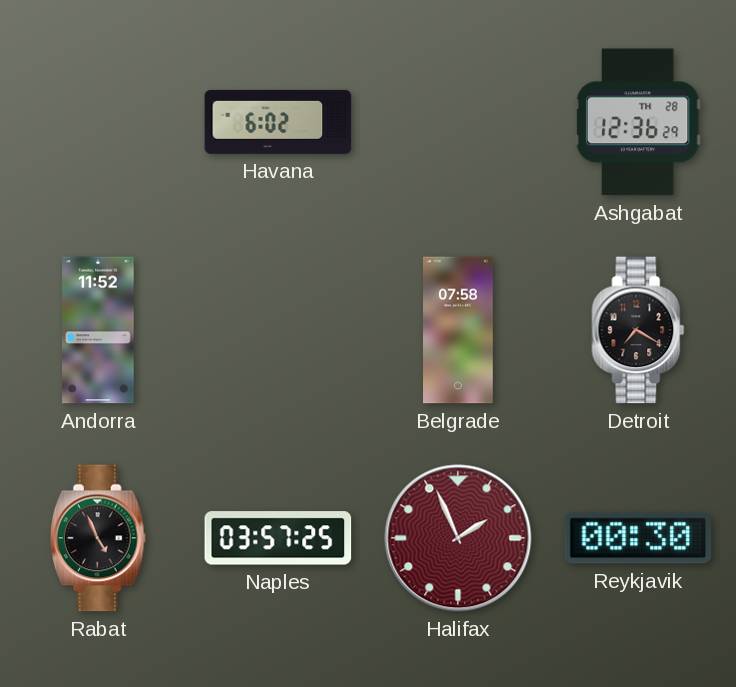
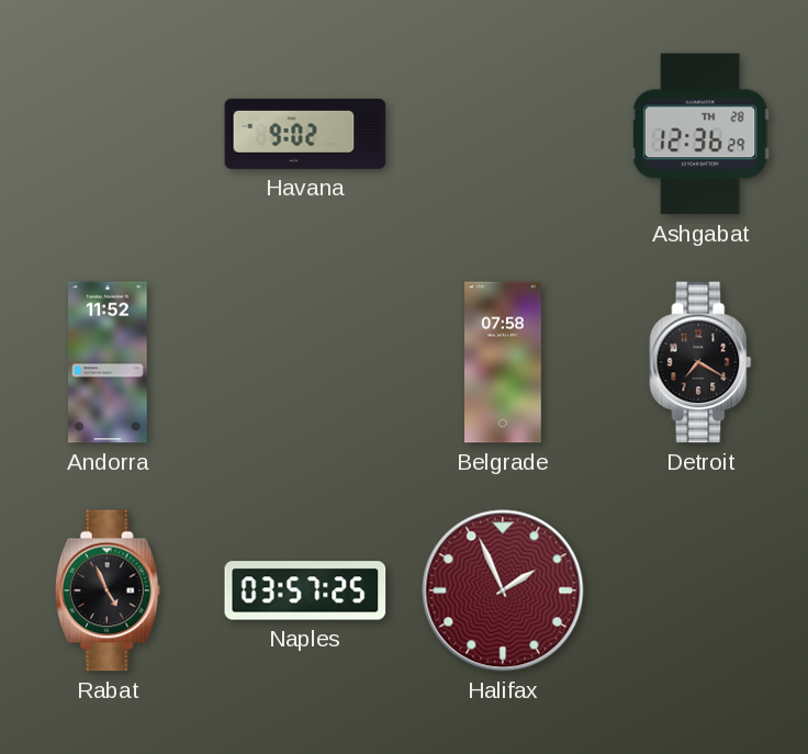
Havana: 6:02 -> 9:02 (305, 134)
Reykjavik: 00:30 -> none (638, 538)
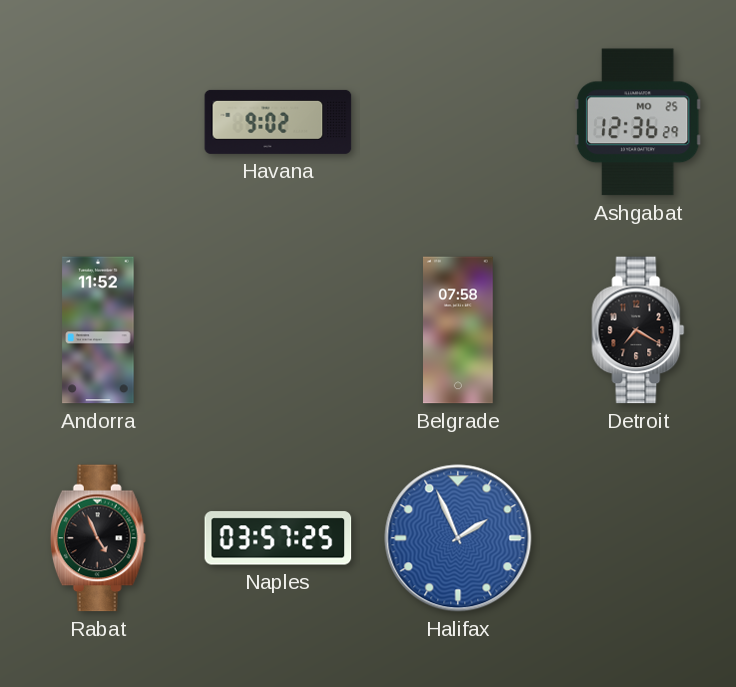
Ashgabat date: TH 28 -> MO 25 (638, 122)
Halifax dial: burgundy -> blue (458, 538)
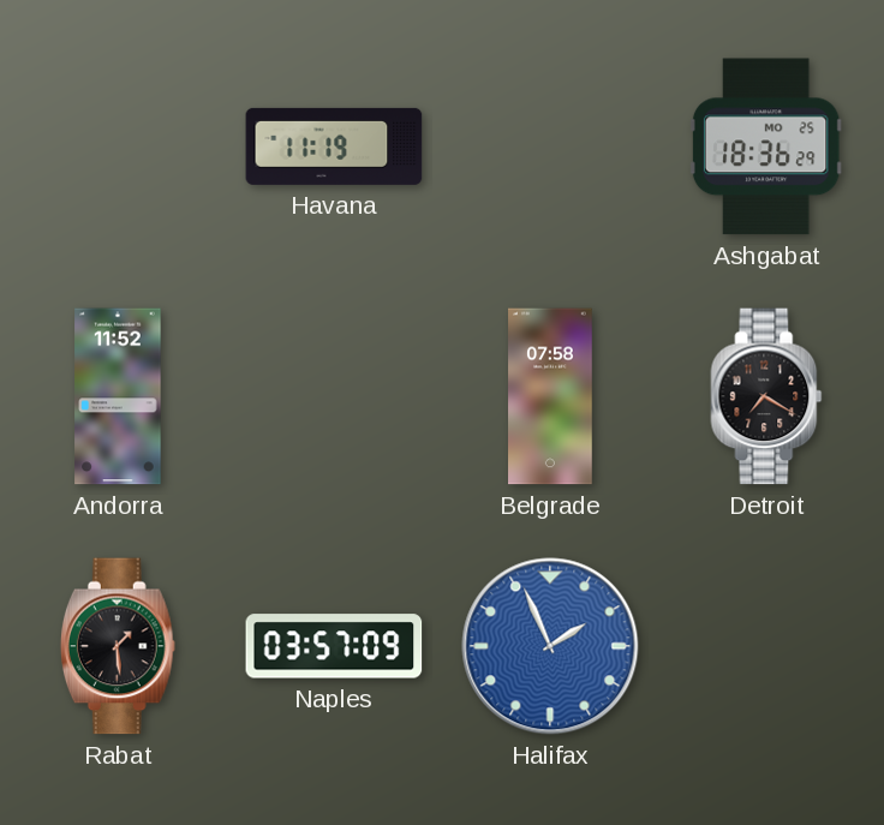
Havana: 9:02 -> 11:19 (334, 147)
Ashgabat: 12:36 -> 18:36 (766, 147)
Rabat: 4:56 -> 1:29 (118, 646)
Naples: 03:57:25 -> 03:57:09 (334, 646)
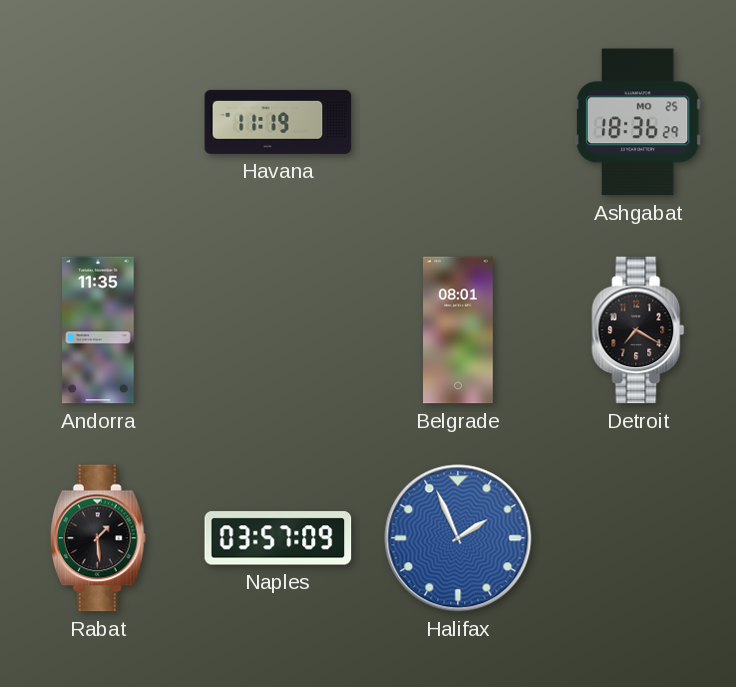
Andorra: 11:52 -> 11:35 (98, 330)
Belgrade: 07:58 -> 08:01 (459, 330)
